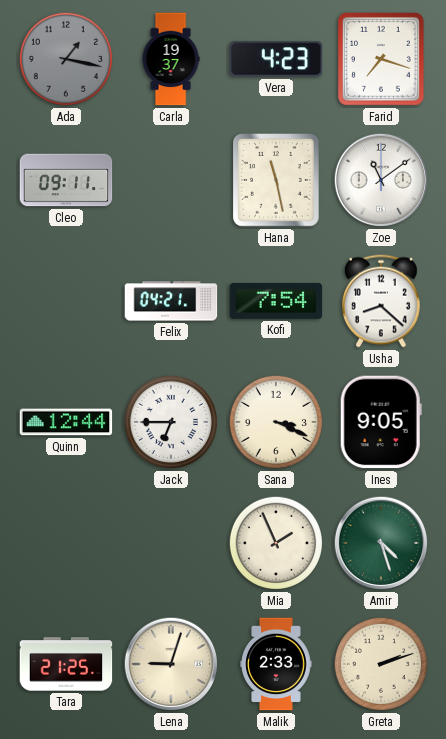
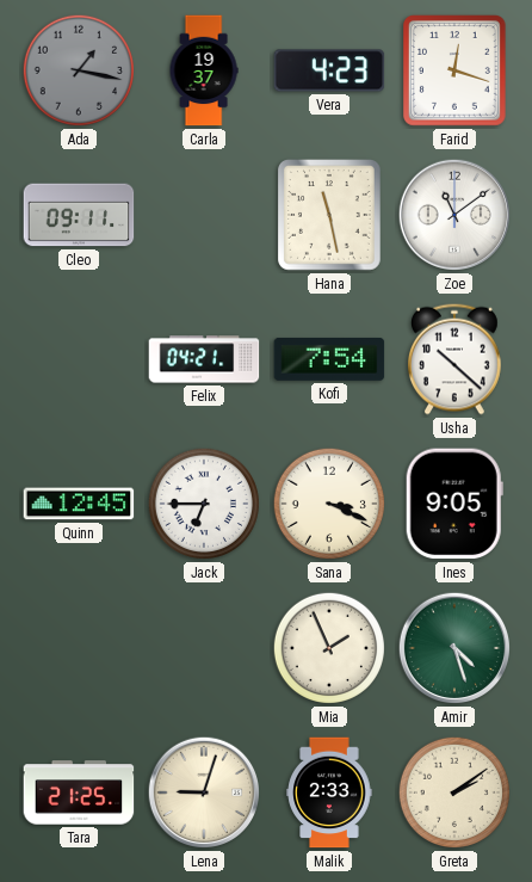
Farid: 7:18 -> 12:18 (456, 72)
Usha: 8:22 -> 10:22 (456, 359)
Quinn: 12:44 -> 12:45 (79, 504)
Greta: 2:12 -> 2:09 (454, 792)
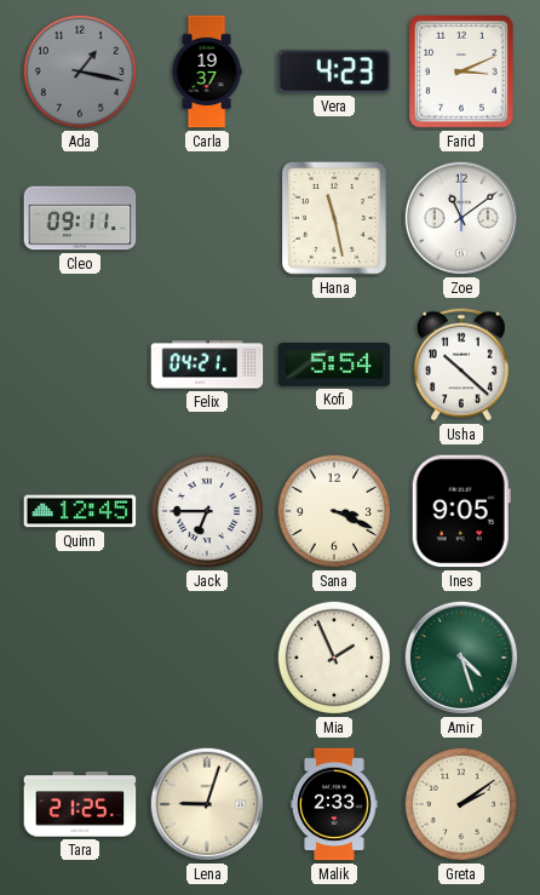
Farid: 12:18 -> 3:11 (463, 73)
Kofi: 7:54 -> 5:54 (334, 365)
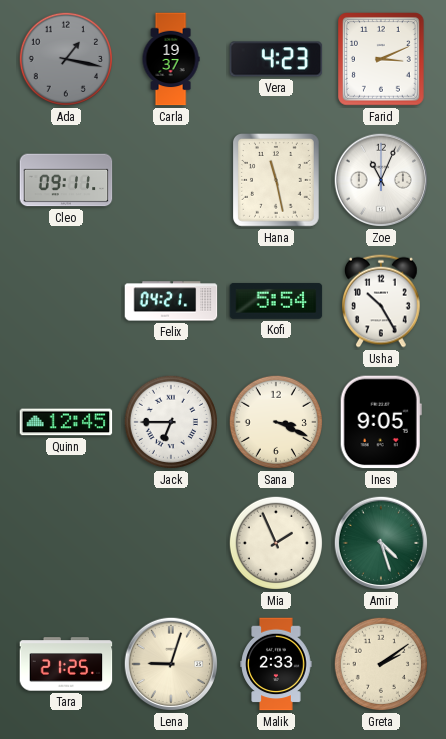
Zoe: 11:09 -> 11:04 (381, 180)
Usha: 10:22 -> 10:25 (382, 301)
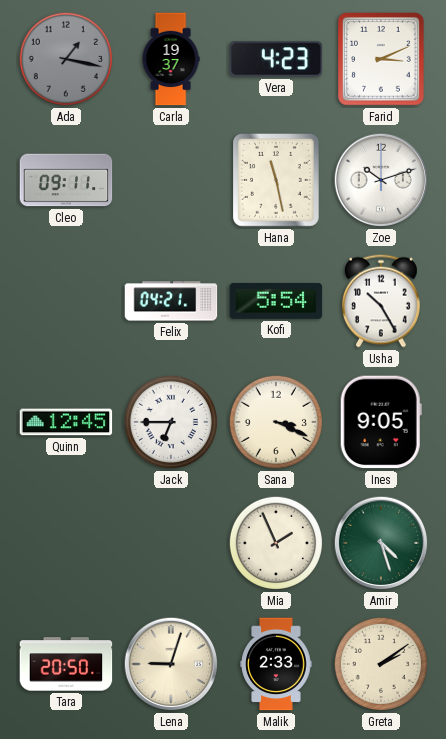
Zoe: 11:04 -> 10:12 (381, 180)
Tara: 21:25 -> 20:50 (66, 664)
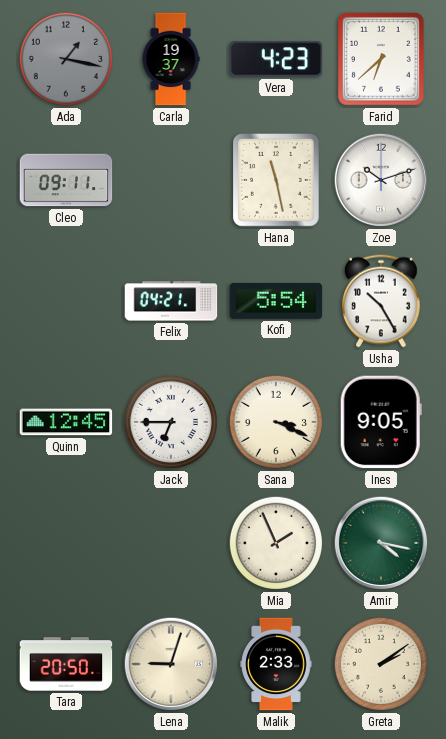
Farid: 3:11 -> 6:38 (382, 60)
Amir: 4:27 -> 4:17 (381, 543)
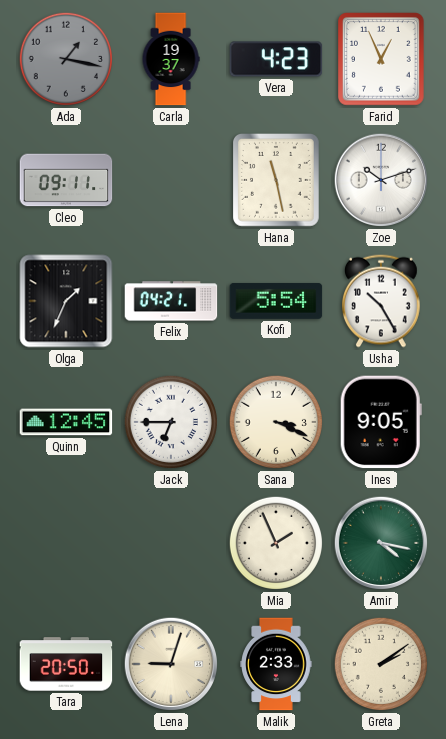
Farid: 6:38 -> 12:56 (382, 60)
Olga: none -> 1:34 (66, 301)
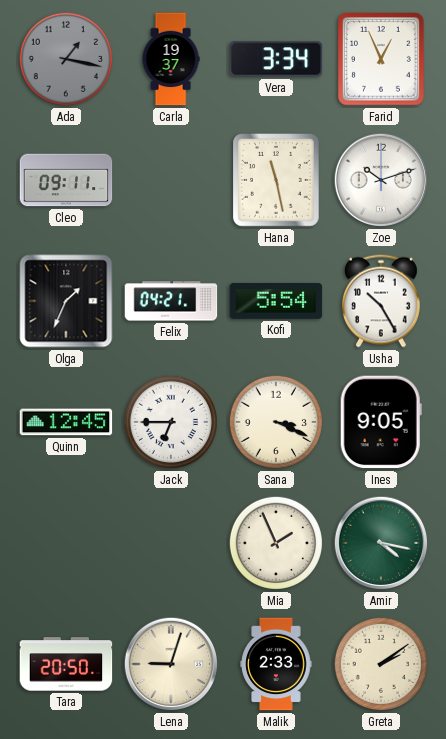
Vera: 4:23 -> 3:34 (276, 59)
